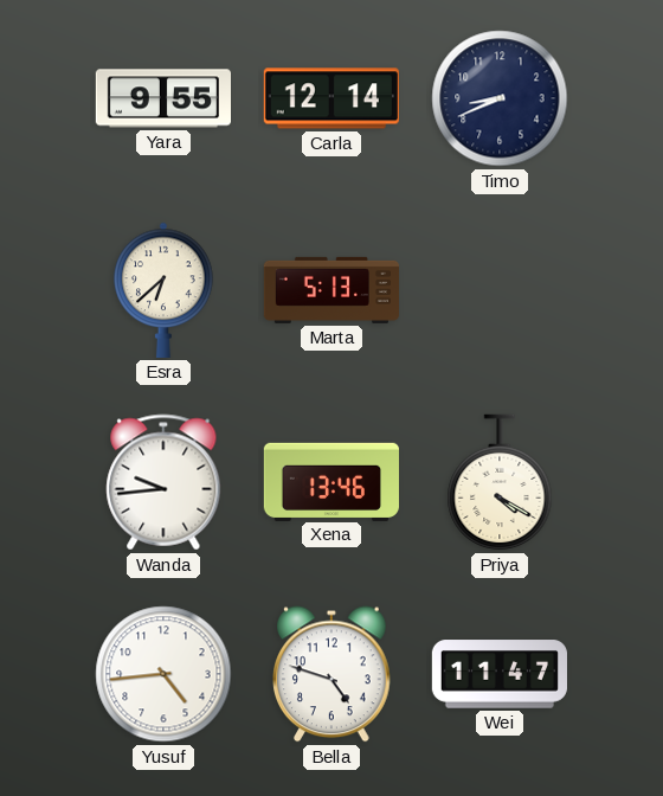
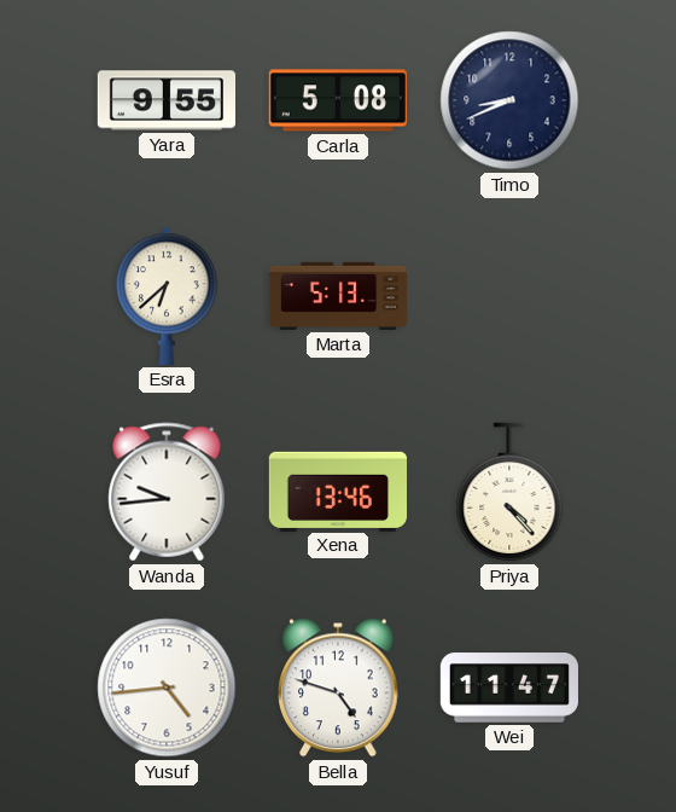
Carla: 12:14 -> 5:08 (338, 100)
Priya: 4:20 -> 4:23 (509, 492)
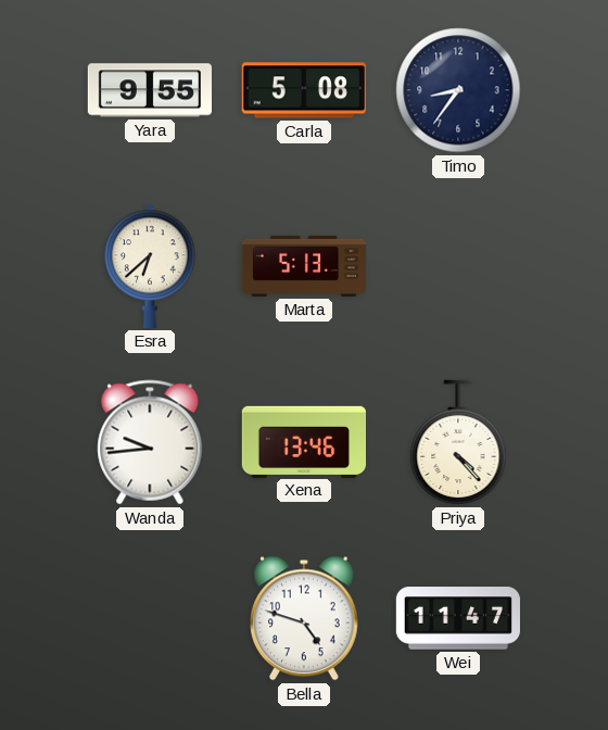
Timo: 8:41 -> 8:36 (458, 90)
Yusuf: 4:44 -> none (167, 688)
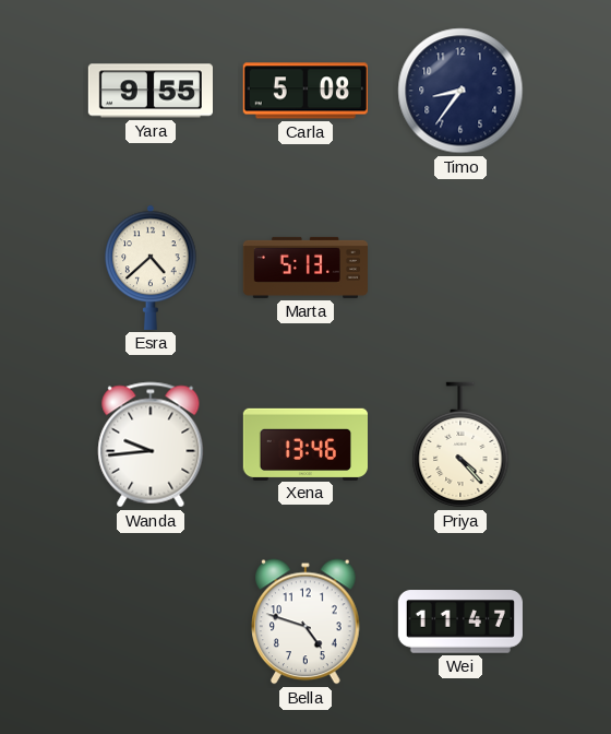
Esra: 6:38 -> 4:38 (151, 268)
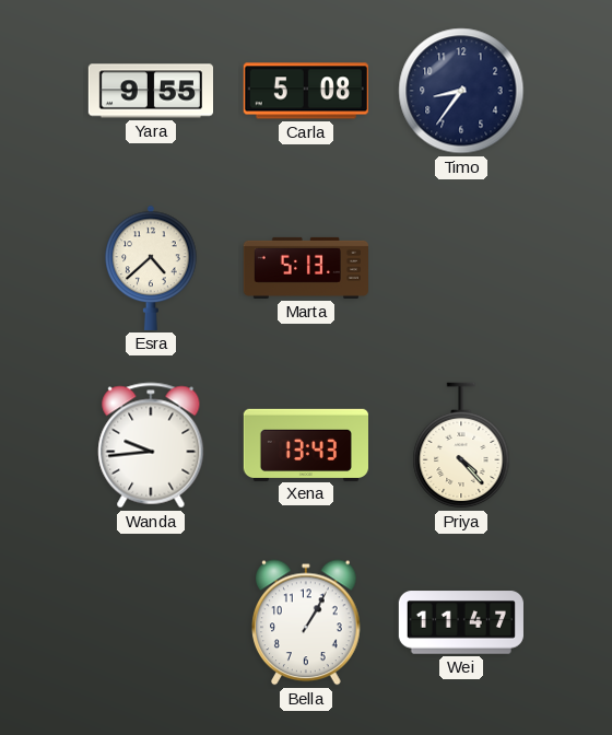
Xena: 13:46 -> 13:43 (305, 444)
Bella: 4:48 -> 1:05 (306, 622)
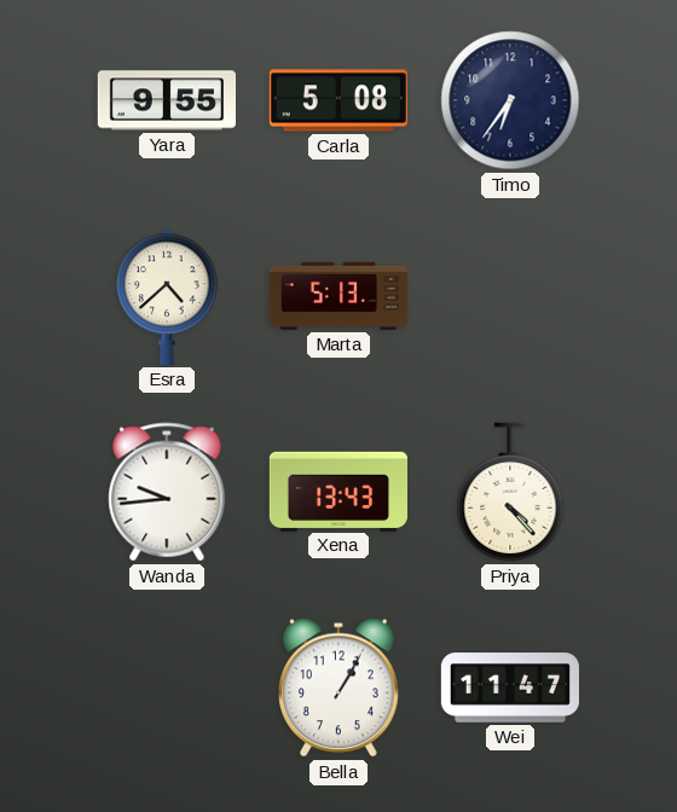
Timo: 8:36 -> 6:36 (510, 100)
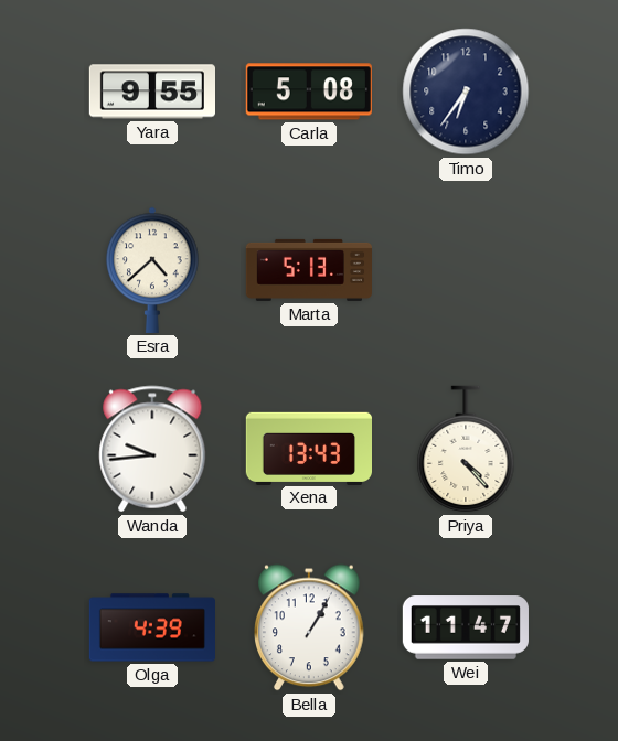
Olga: none -> 4:39 (151, 627)
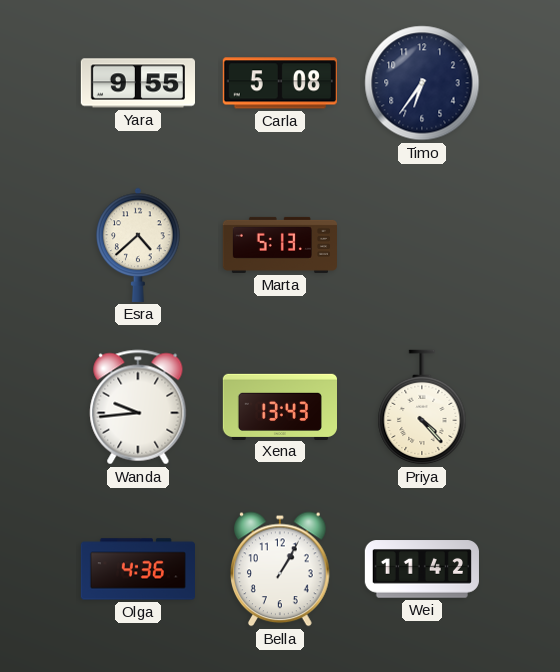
Olga: 4:39 -> 4:36 (137, 569)
Wei: 11:47 -> 11:42 (422, 569)
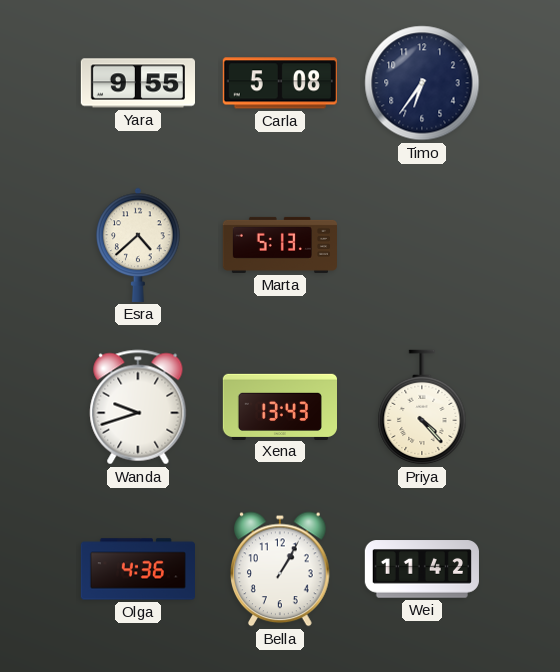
Wanda: 9:44 -> 9:42 (138, 407)
